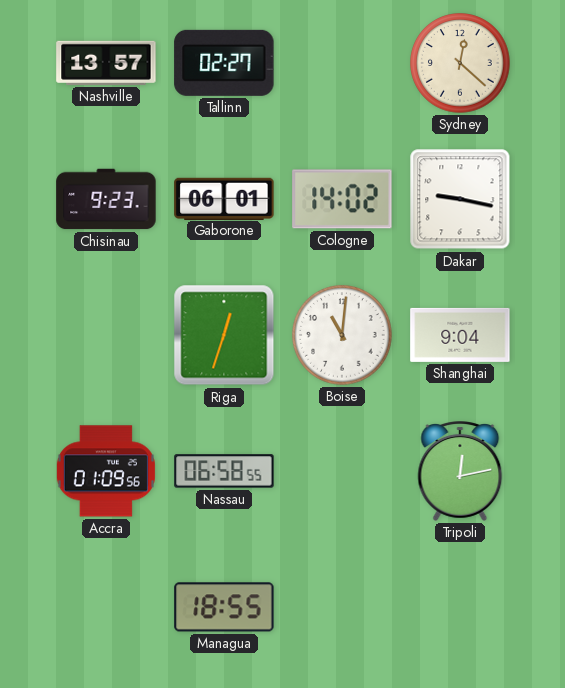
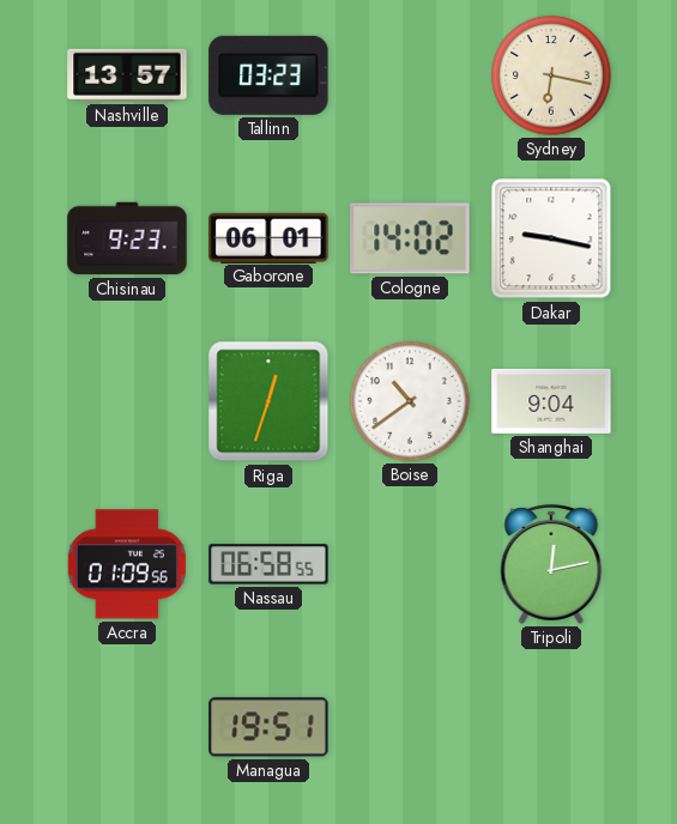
Tallinn: 02:27 -> 03:23 (268, 75)
Sydney: 12:22 -> 6:17 (551, 75)
Boise: 11:01 -> 10:39 (410, 401)
Managua: 18:55 -> 19:51 (268, 727)
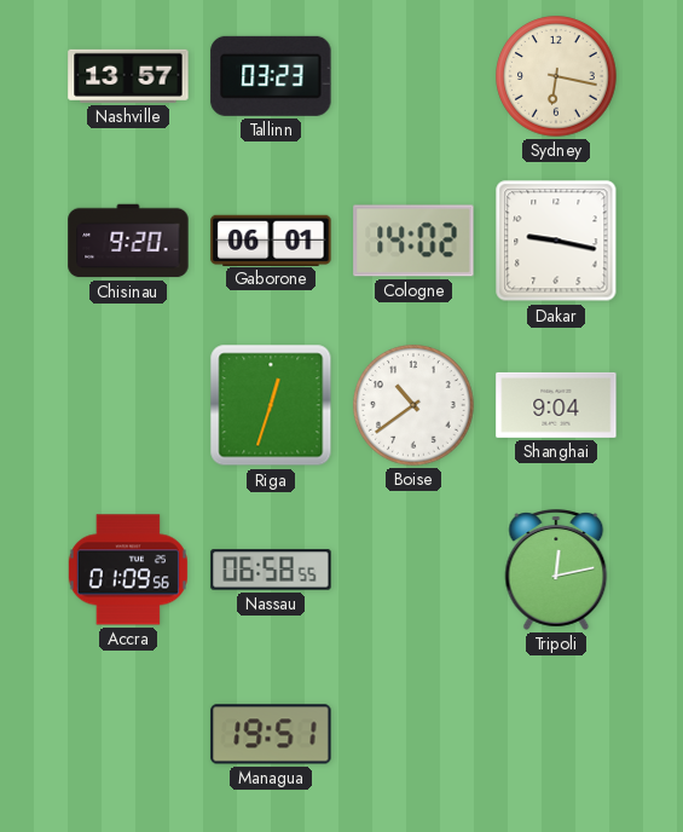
Chisinau: 9:23 -> 9:20 (128, 241)
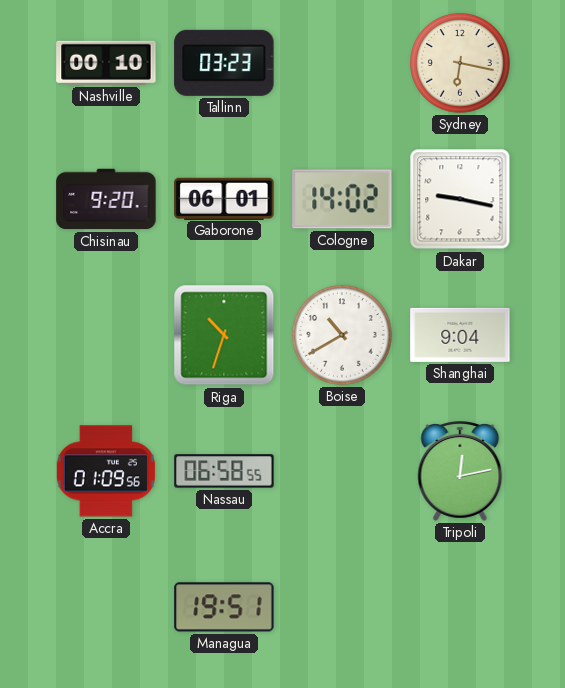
Nashville: 13:57 -> 00:10 (106, 63)
Riga: 12:33 -> 10:33 (224, 335)
Boise: 10:39 -> 10:40 (342, 335)
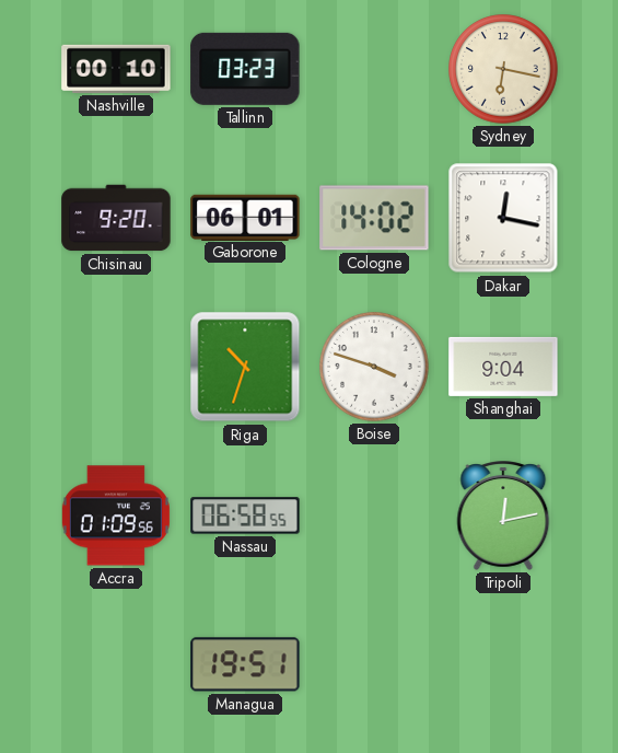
Dakar: 9:17 -> 12:17 (503, 218)
Boise: 10:40 -> 3:48 (374, 367)
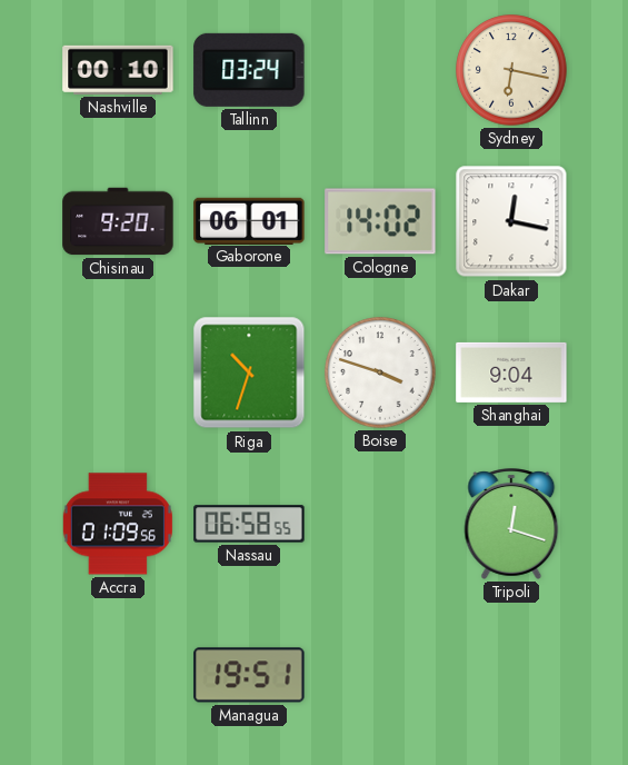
Tallinn: 03:23 -> 03:24 (249, 70)
Tripoli: 12:13 -> 12:18 (511, 525)
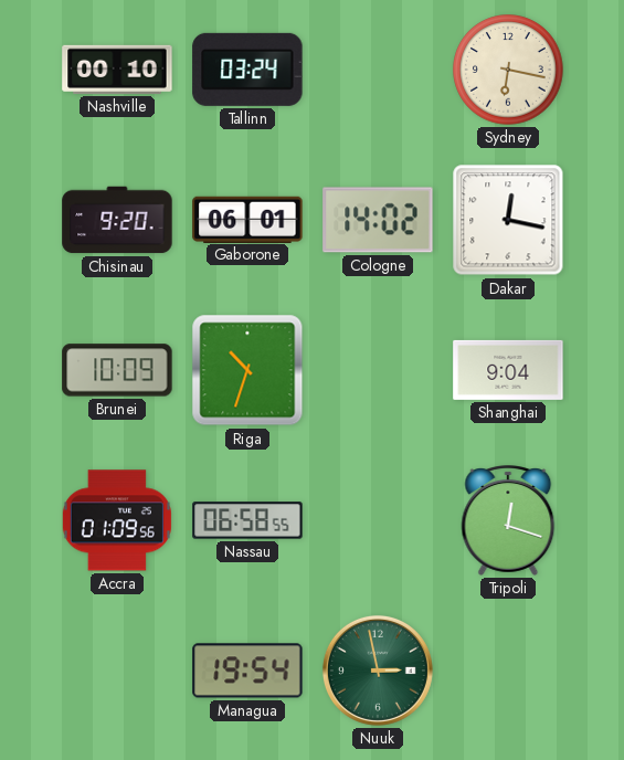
Brunei: none -> 10:09 (117, 370)
Boise: 3:48 -> none (380, 372)
Managua: 19:51 -> 19:54 (247, 671)
Nuuk: none -> 2:58 (378, 671)
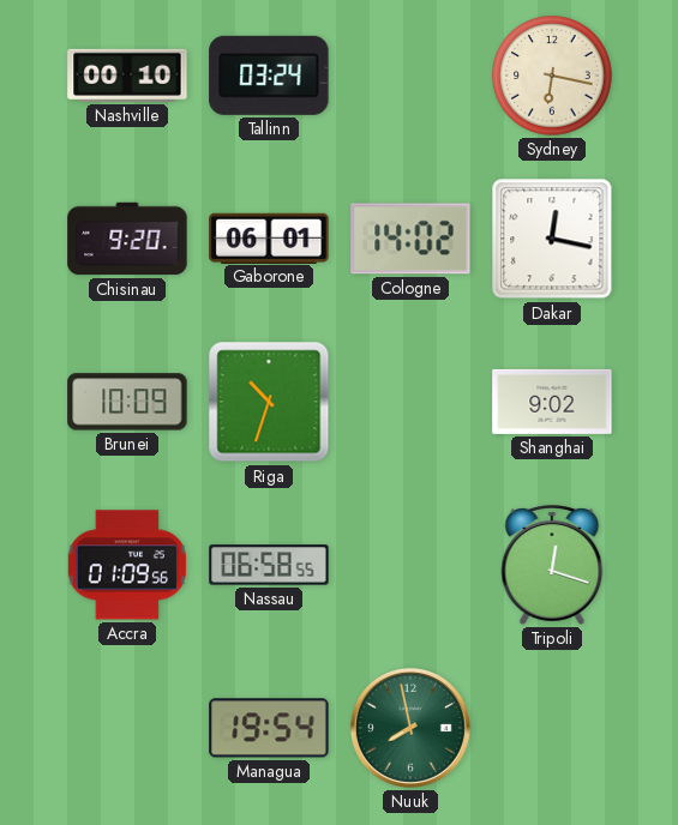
Shanghai: 9:04 -> 9:02 (552, 402)
Nuuk: 2:58 -> 7:58 (410, 728)
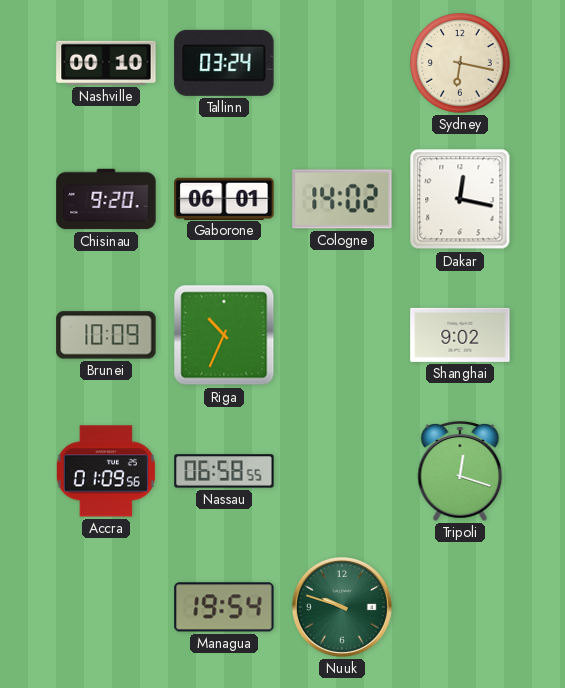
Riga: 10:33 -> 10:34 (224, 335)
Nuuk: 7:58 -> 9:48 (342, 607)
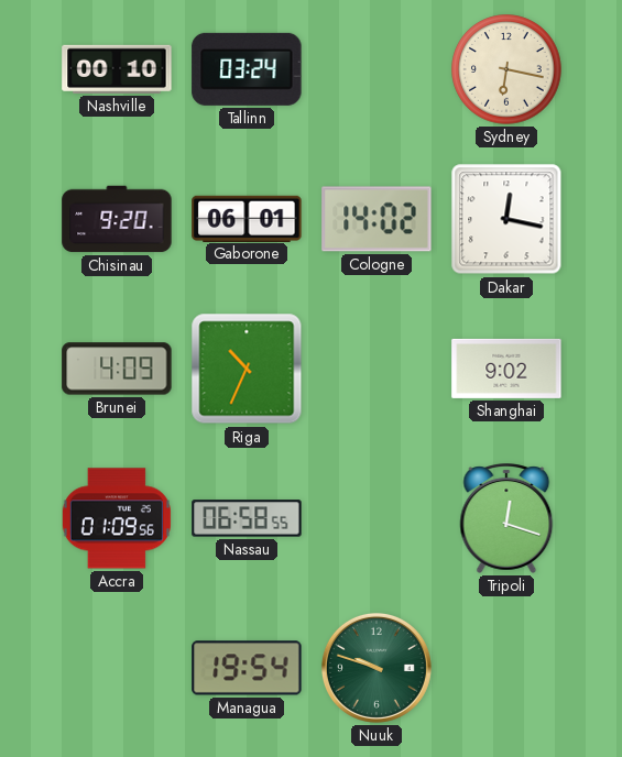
Brunei: 10:09 -> 4:09 (117, 369)
